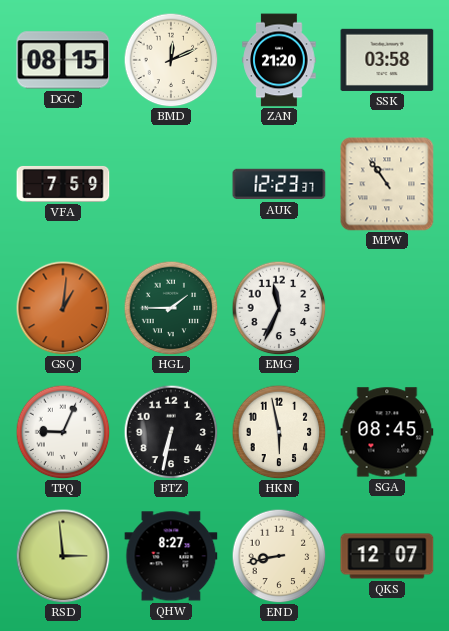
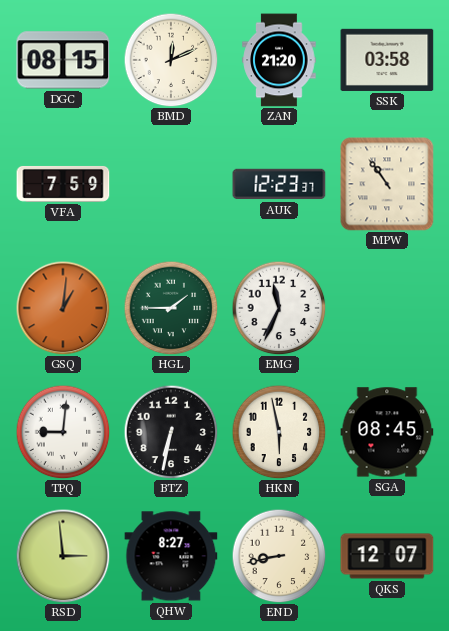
TPQ: 9:04 -> 9:01 (63, 432)
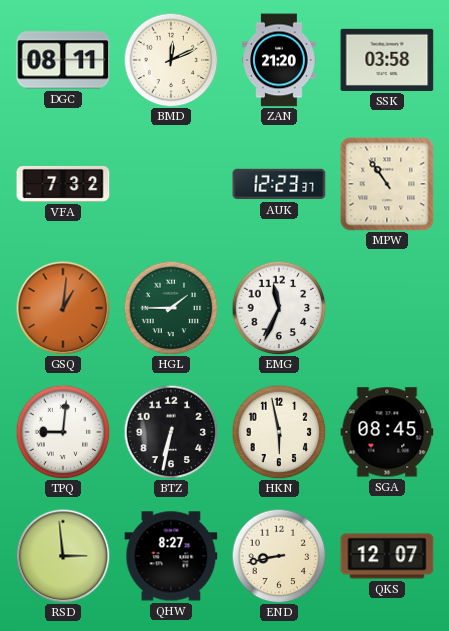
DGC: 08:15 -> 08:11 (63, 60)
VFA: 7:59 -> 7:32 (63, 184)
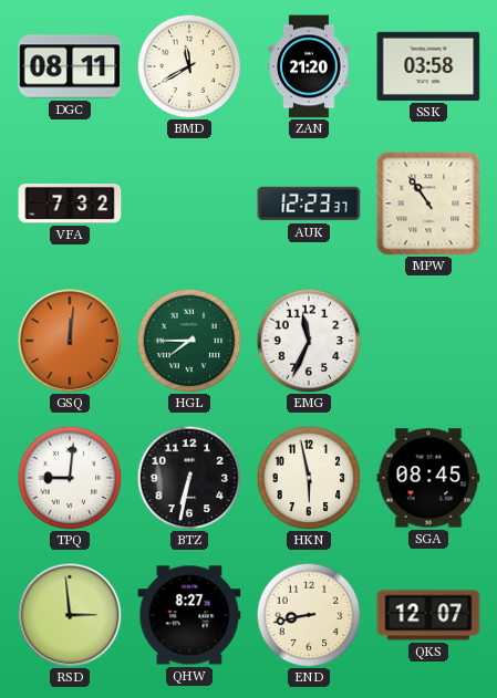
BMD: 12:11 -> 11:40 (189, 66)
GSQ: 1:01 -> 12:01 (70, 341)
HGL: 1:45 -> 7:45 (189, 341)
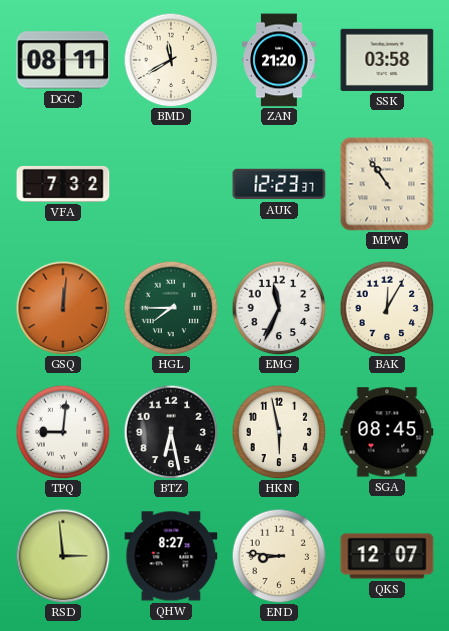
BAK: none -> 12:05 (387, 308)
BTZ: 6:32 -> 6:28 (171, 432)
END: 8:43 -> 8:46 (279, 556)
